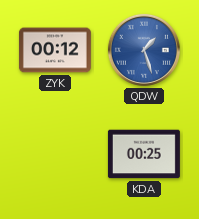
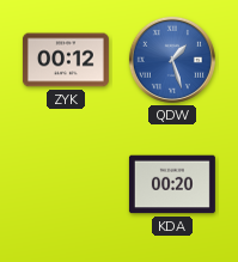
KDA: 00:25 -> 00:20 (172, 184)
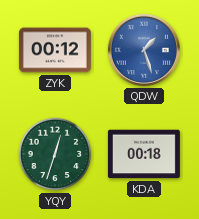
YQY: none -> 12:33 (55, 154)
KDA: 00:20 -> 00:18 (144, 154)
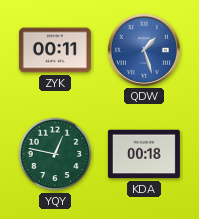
ZYK: 00:12 -> 00:11 (55, 50)
YQY: 12:33 -> 12:47 (55, 154)
